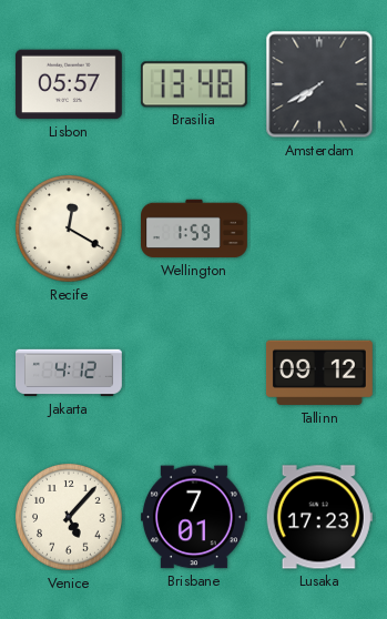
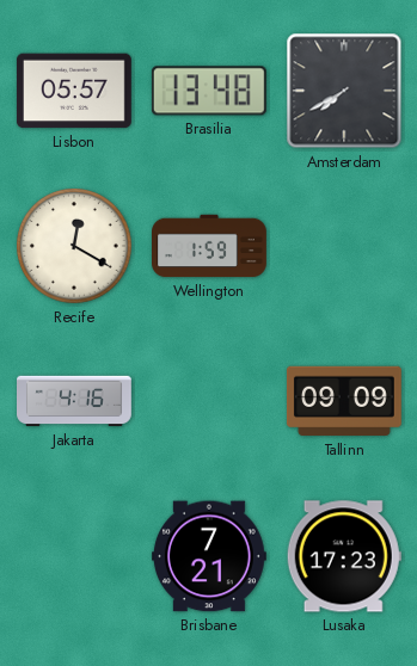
Jakarta: 4:12 -> 4:16 (75, 401)
Tallinn: 09:12 -> 09:09 (344, 401)
Venice: 5:07 -> none (70, 518)
Brisbane: 7:01 -> 7:21 (209, 556)
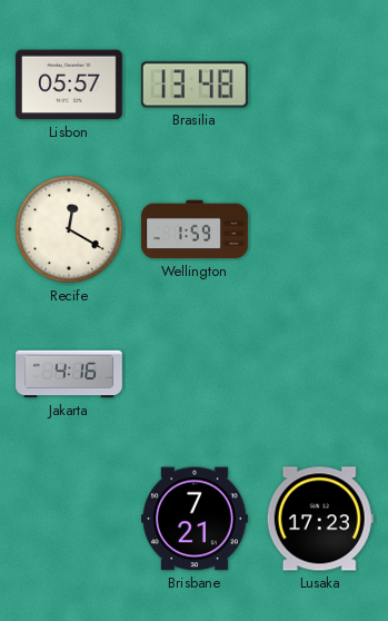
Amsterdam: 7:40 -> none (344, 91)
Tallinn: 09:09 -> none (344, 401)
